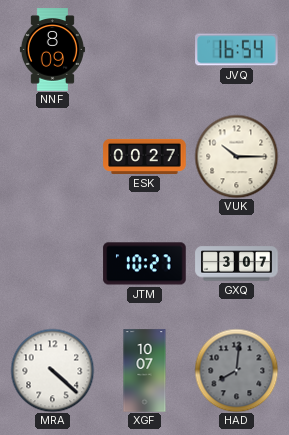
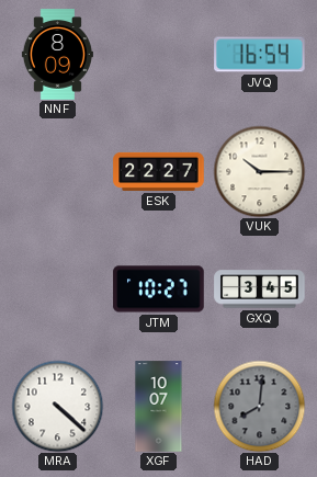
ESK: 00:27 -> 22:27 (159, 171)
GXQ: 3:07 -> 3:45 (260, 289)
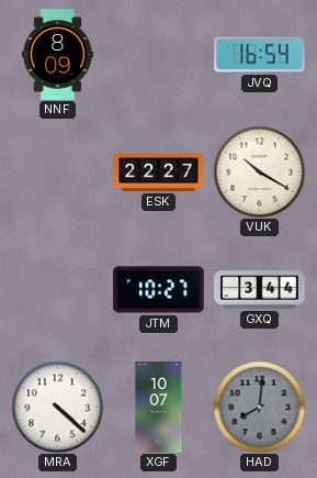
VUK: 10:15 -> 10:20 (259, 171)
GXQ: 3:45 -> 3:44 (260, 290)
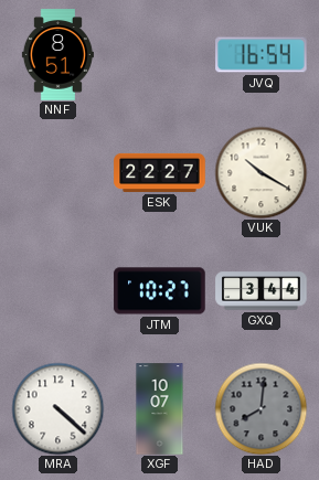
NNF: 8:09 -> 8:51 (57, 55)
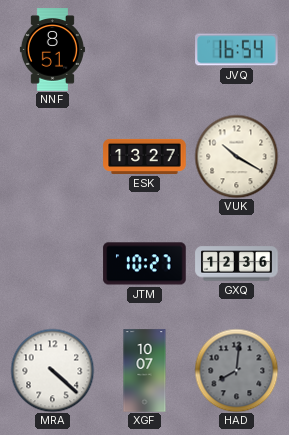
ESK: 22:27 -> 13:27 (145, 156)
GXQ: 3:44 -> 12:36 (237, 264)
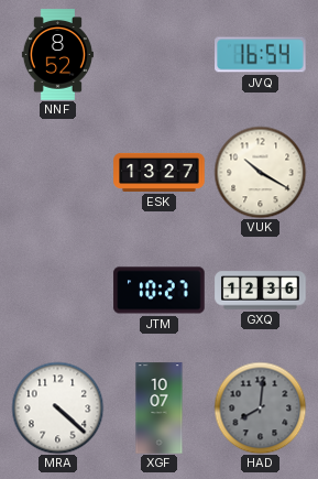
NNF: 8:51 -> 8:52 (57, 55)
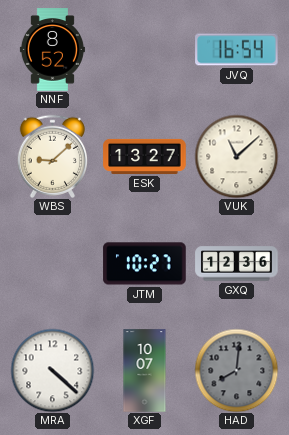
WBS: none -> 9:08 (52, 156)
VUK: 10:20 -> 11:08 (236, 156)
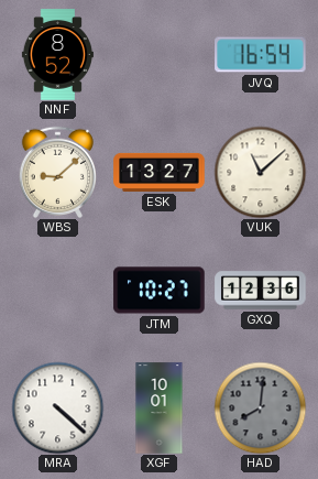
XGF: 10:07 -> 10:01 (160, 409)
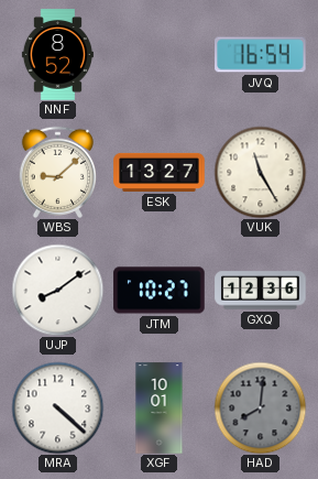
VUK: 11:08 -> 11:25 (260, 172)
UJP: none -> 8:09 (57, 290)
